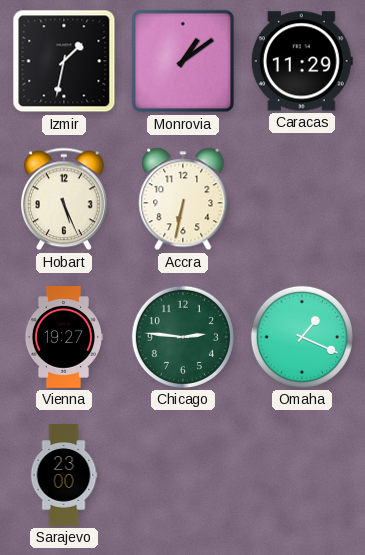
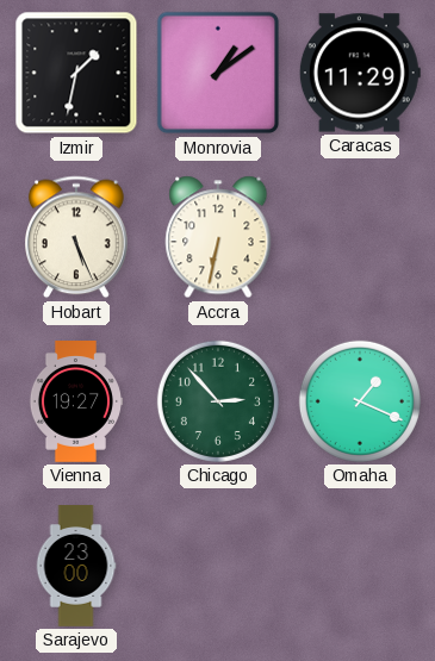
Chicago: 2:46 -> 2:53 (218, 401)
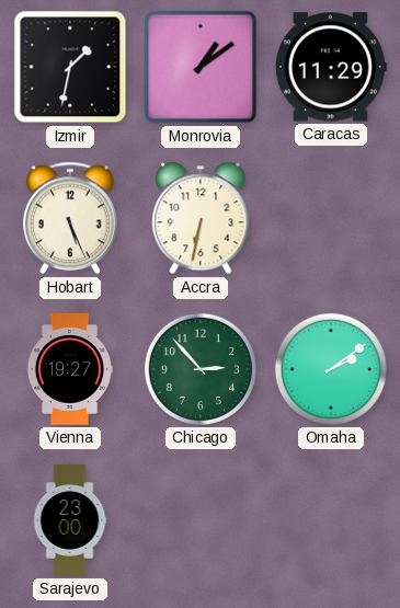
Omaha: 1:19 -> 2:09 (331, 369)
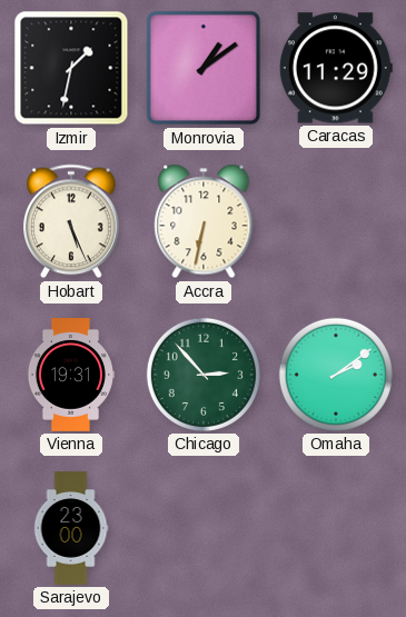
Vienna: 19:27 -> 19:31 (70, 376)
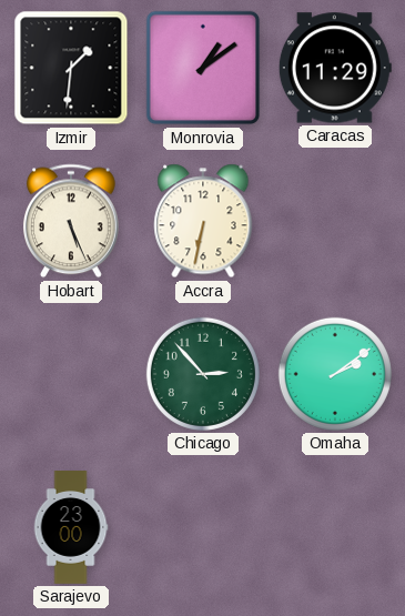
Izmir: 1:32 -> 1:31 (71, 68)
Vienna: 19:31 -> none (70, 376)
